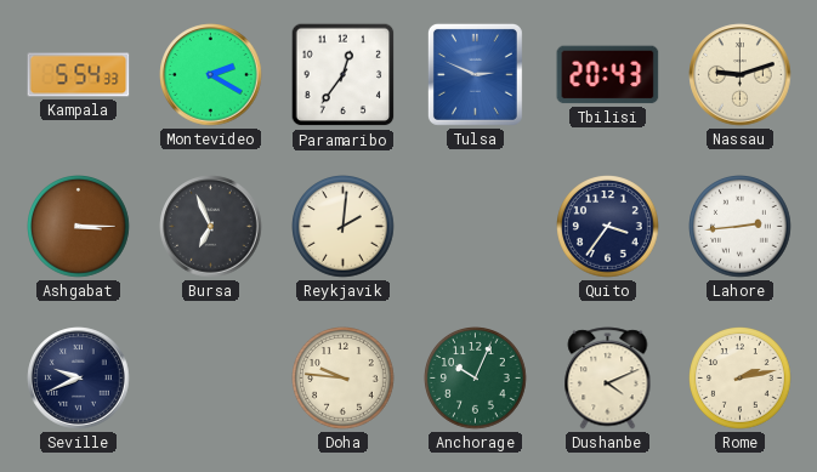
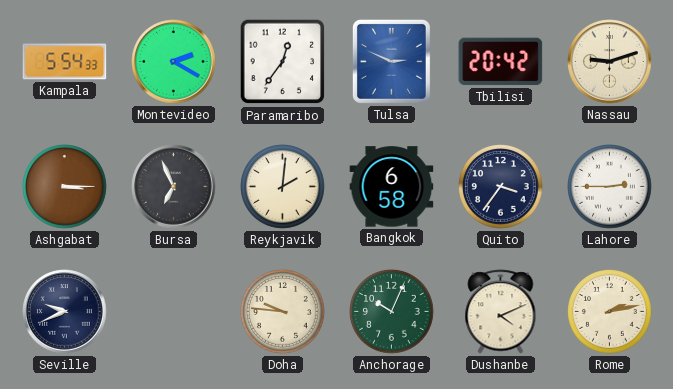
Tbilisi: 20:43 -> 20:42 (501, 62)
Bangkok: none -> 6:58 (392, 187)
Lahore: 2:44 -> 2:45 (610, 187)
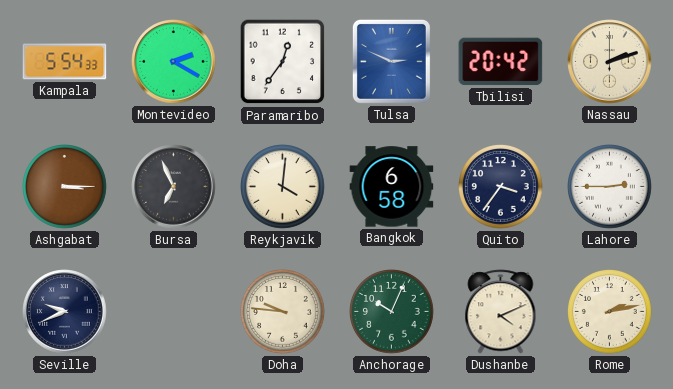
Nassau: 9:12 -> 2:12 (610, 62)
Reykjavik: 2:01 -> 4:01 (283, 187)
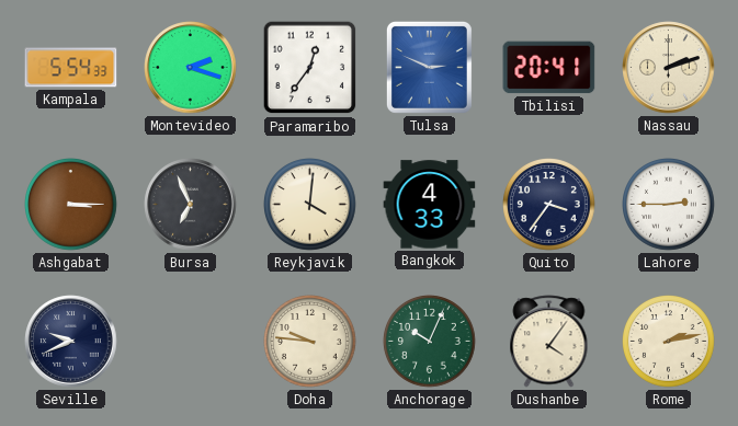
Montevideo: 2:20 -> 2:18 (191, 68)
Tbilisi: 20:42 -> 20:41 (549, 68)
Bangkok: 6:58 -> 4:33 (430, 205)
Dushanbe: 4:11 -> 4:06 (549, 342)
